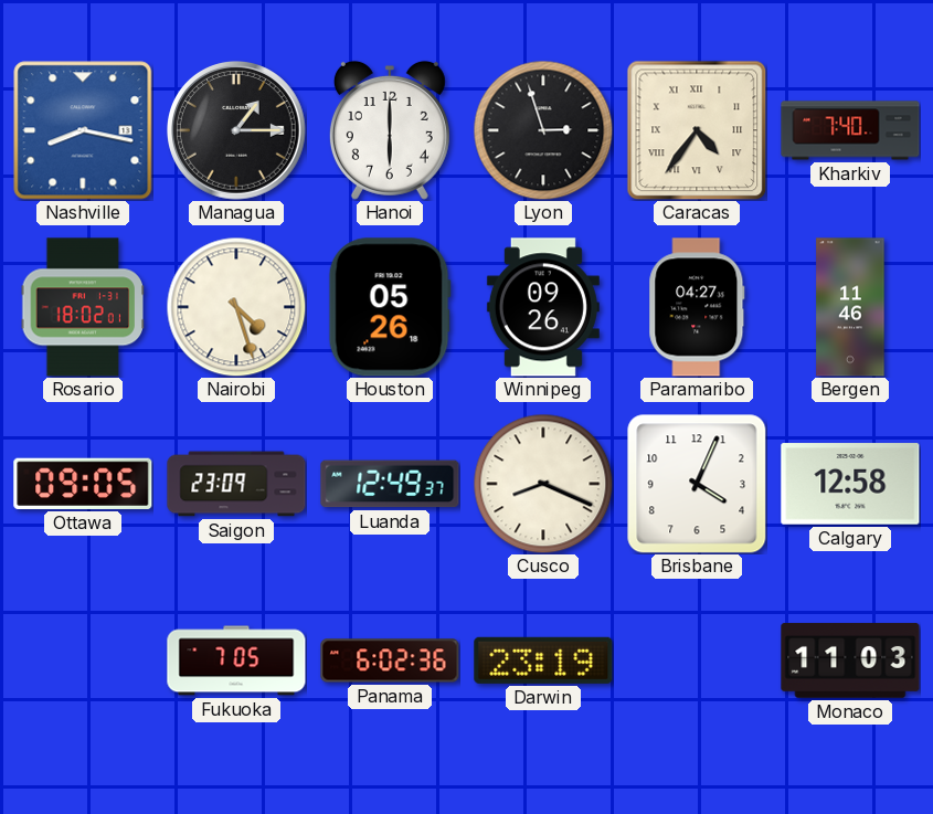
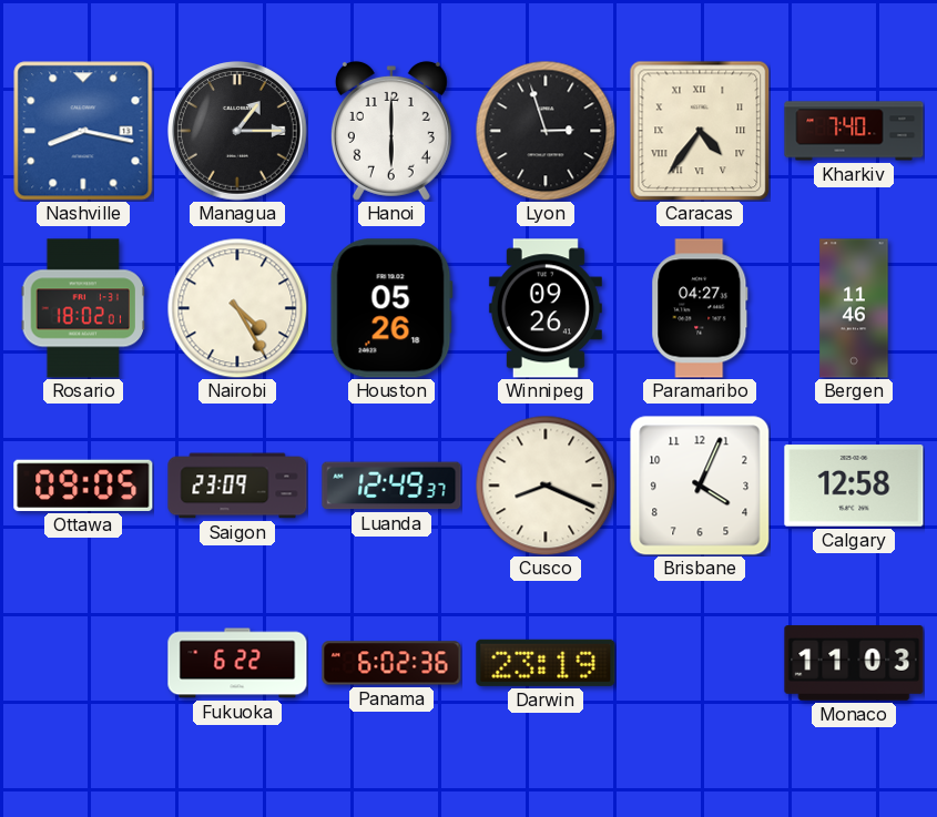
Nairobi: 4:27 -> 4:25 (237, 308)
Fukuoka: 7:05 -> 6:22 (237, 663)
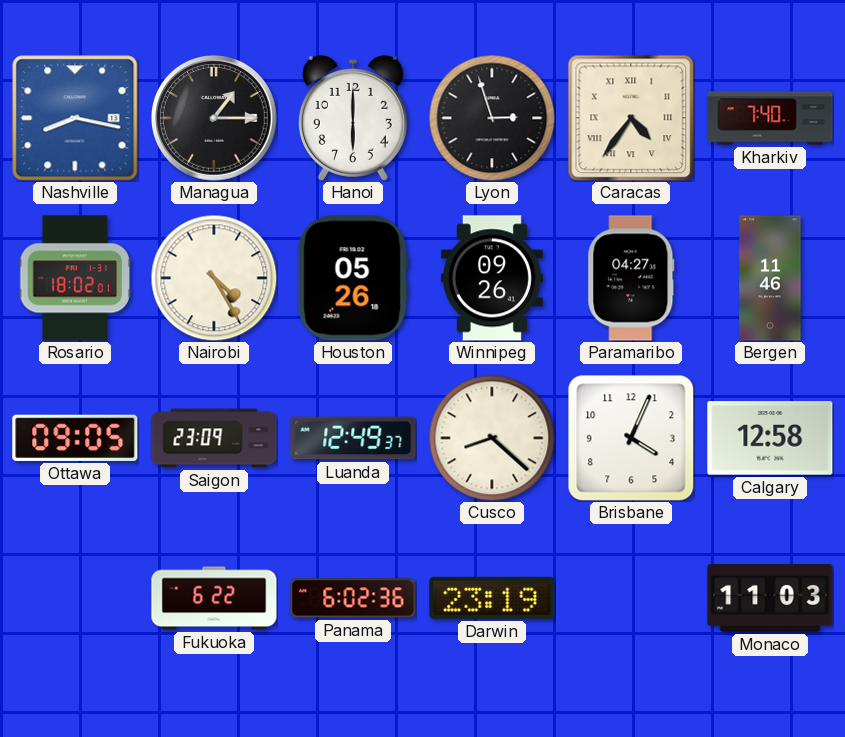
Cusco: 8:19 -> 8:22 (492, 438)
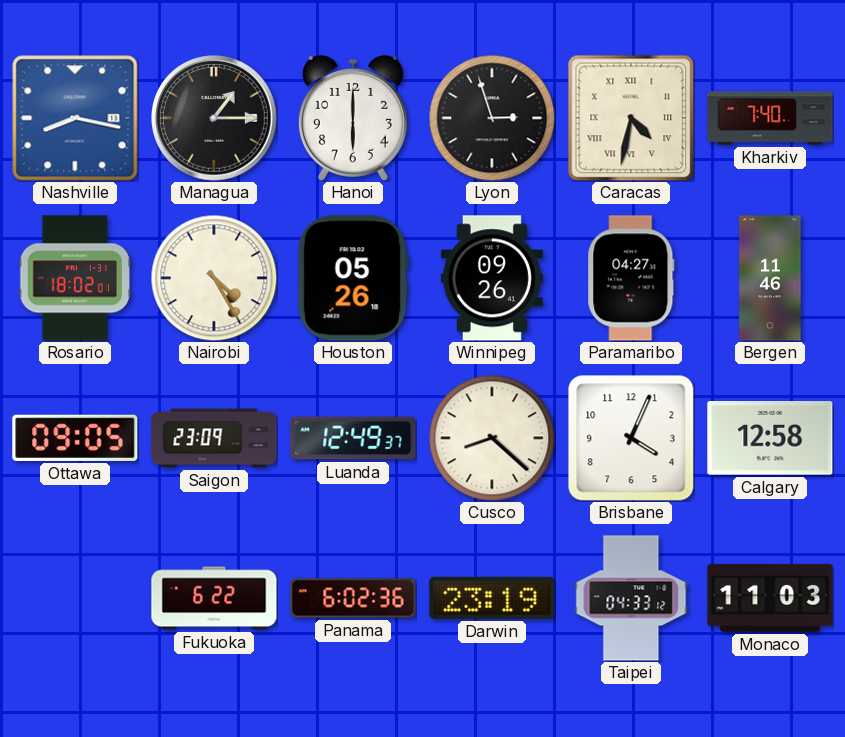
Caracas: 4:36 -> 4:32 (631, 118)
Taipei: none -> 04:33 (631, 598)
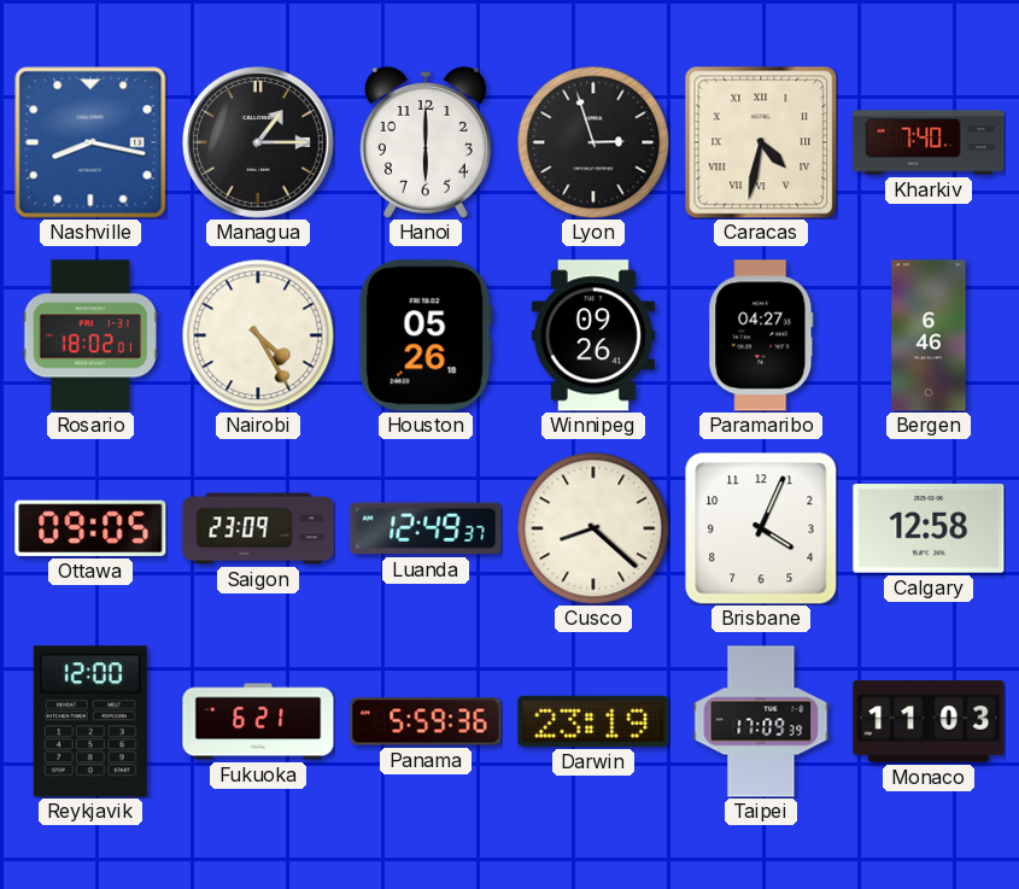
Bergen: 11:46 -> 6:46 (929, 335)
Reykjavik: none -> 12:00 (90, 721)
Fukuoka: 6:22 -> 6:21 (258, 721)
Panama: 6:02 -> 5:59 (426, 721)
Taipei: 04:33 -> 17:09 (761, 721)
